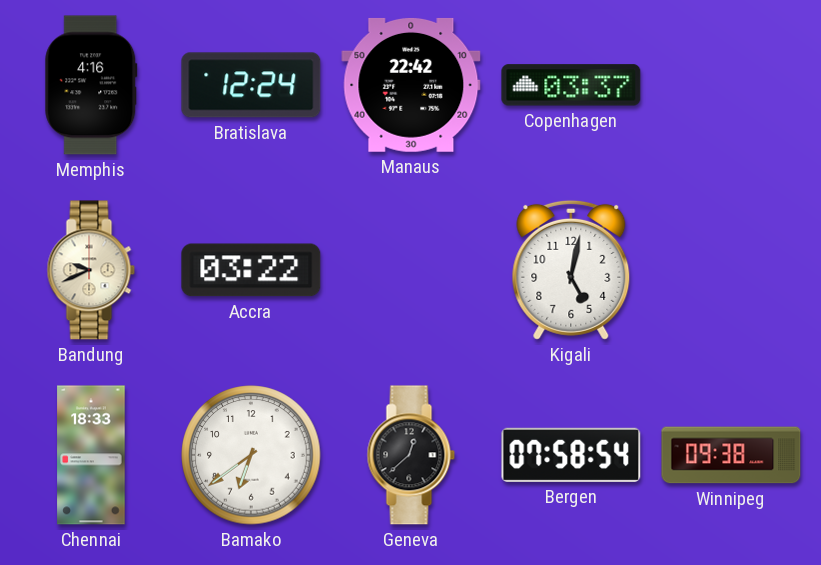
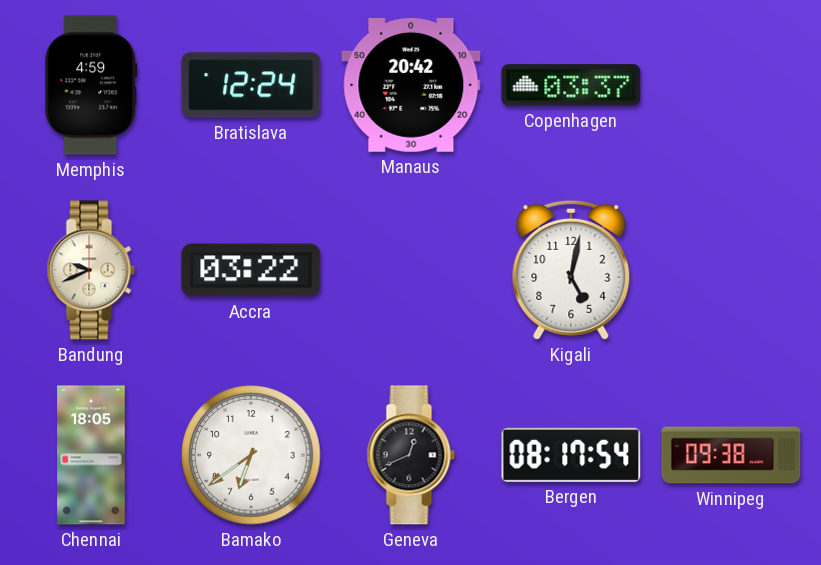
Memphis: 4:16 -> 4:59 (91, 85)
Manaus: 22:42 -> 20:42 (411, 85)
Chennai: 18:33 -> 18:05 (91, 455)
Geneva: 12:38 -> 12:41 (411, 455)
Bergen: 07:58 -> 08:17 (571, 455)
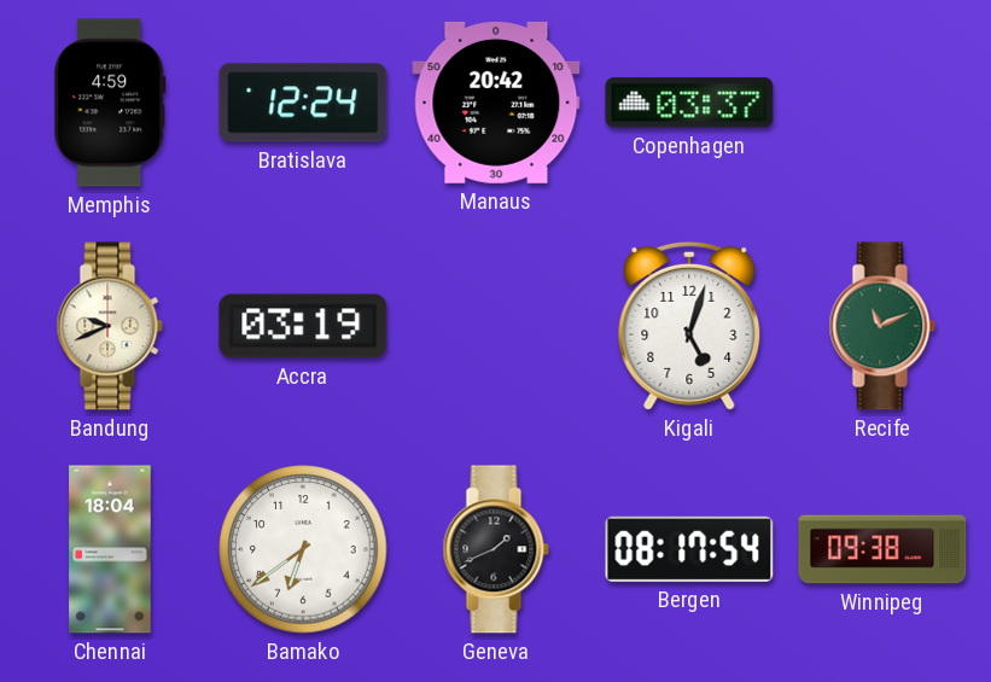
Accra: 03:22 -> 03:19 (303, 326)
Kigali: 5:02 -> 5:03 (689, 326)
Recife: none -> 11:11 (882, 326)
Chennai: 18:05 -> 18:04 (110, 549)
Geneva: 12:41 -> 1:41 (496, 549)
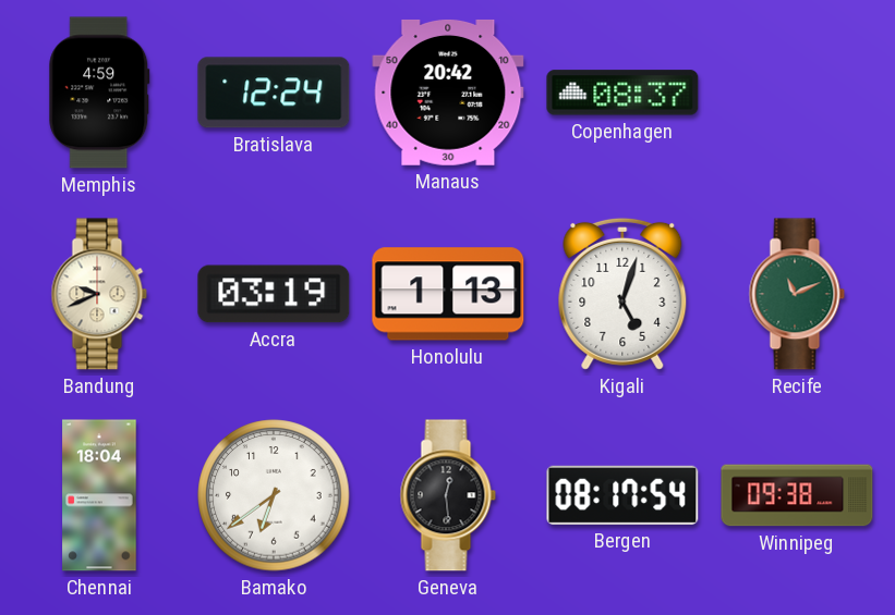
Copenhagen: 03:37 -> 08:37 (622, 93)
Honolulu: none -> 1:13 (448, 294)
Geneva: 1:41 -> 12:29 (448, 495)
